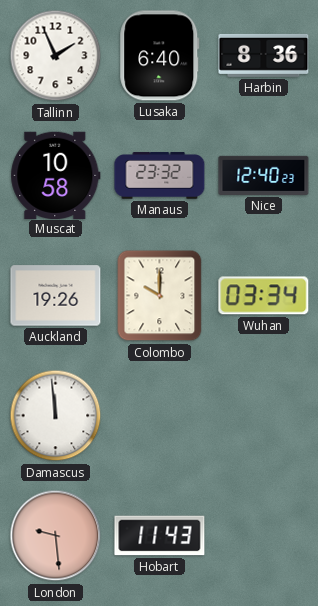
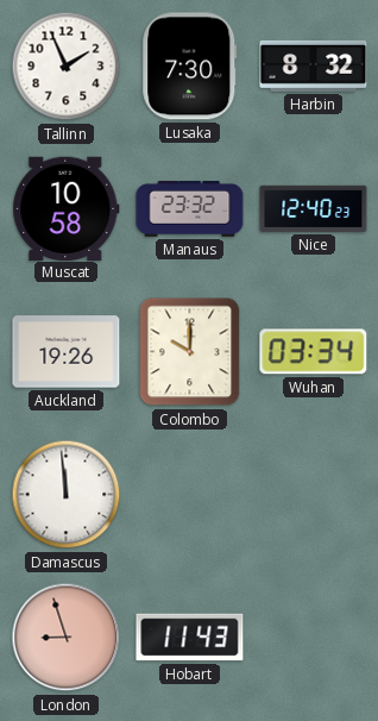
Lusaka: 6:40 -> 7:30 (190, 67)
Harbin: 8:36 -> 8:32 (314, 65)
London: 9:29 -> 8:57 (67, 638)
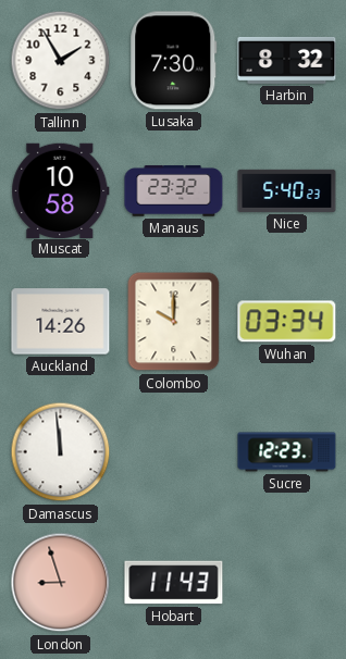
Tallinn: 1:56 -> 1:55 (61, 61)
Nice: 12:40 -> 5:40 (287, 190)
Auckland: 19:26 -> 14:26 (61, 322)
Sucre: none -> 12:23 (287, 452)
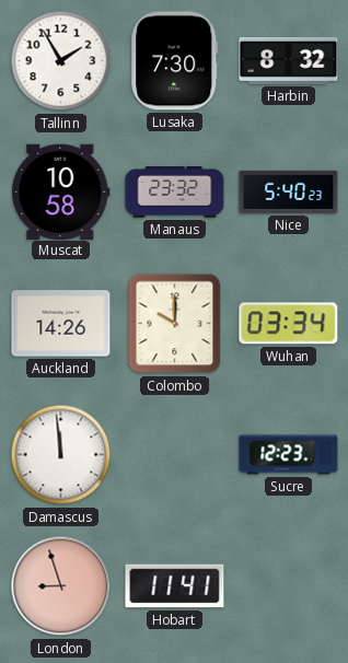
Hobart: 11:43 -> 11:41 (175, 586)
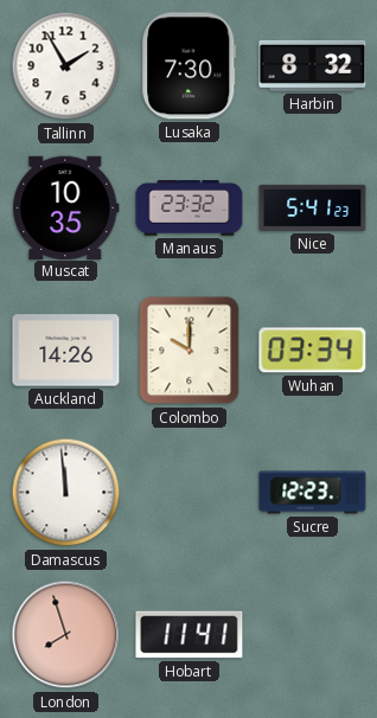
Muscat: 10:58 -> 10:35 (66, 207)
Nice: 5:40 -> 5:41 (313, 207)
London: 8:57 -> 7:57 (66, 635)
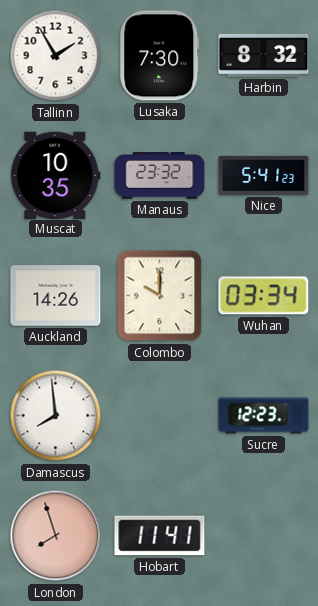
Damascus: 11:59 -> 7:59 (56, 416)
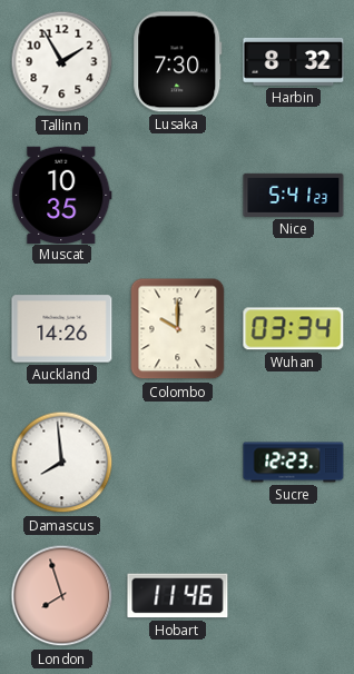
Manaus: 23:32 -> none (160, 176)
Hobart: 11:41 -> 11:46 (178, 596)
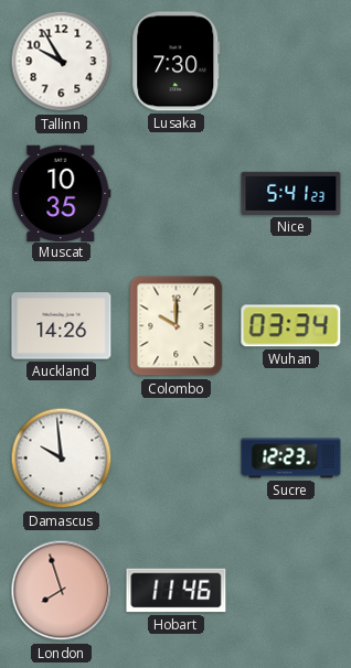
Tallinn: 1:55 -> 9:55 (62, 62)
Harbin: 8:32 -> none (294, 61)
Damascus: 7:59 -> 9:59 (62, 459)
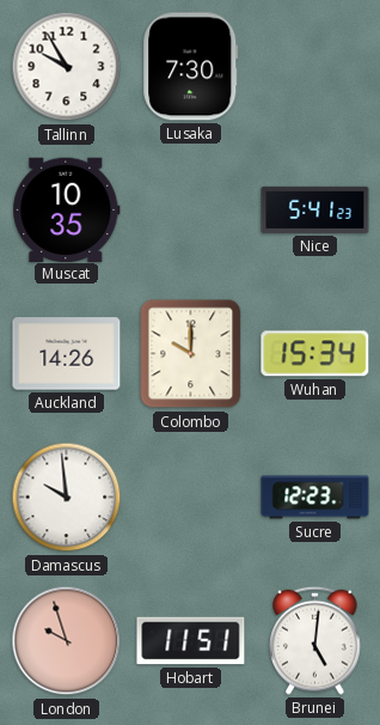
Wuhan: 03:34 -> 15:34 (315, 354)
London: 7:57 -> 9:57 (67, 641)
Hobart: 11:46 -> 11:51 (191, 641)
Brunei: none -> 5:01 (315, 640)
